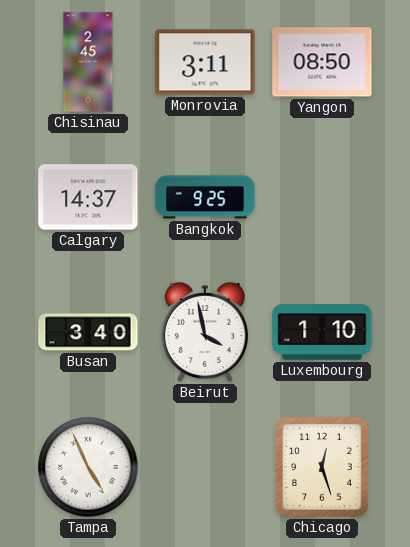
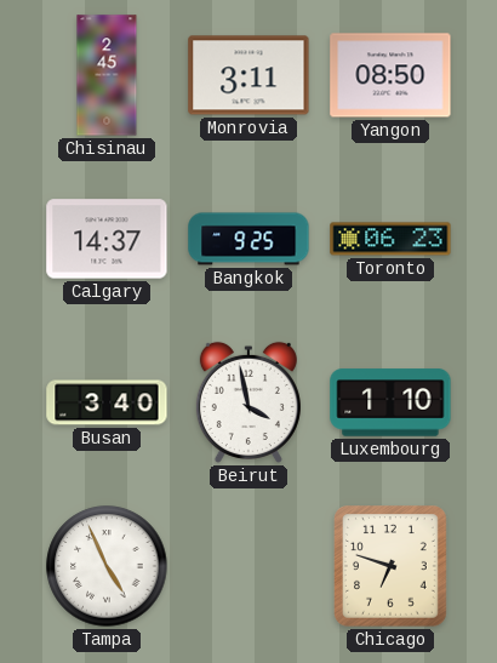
Toronto: none -> 06:23 (390, 239)
Chicago: 12:27 -> 6:48 (392, 567)
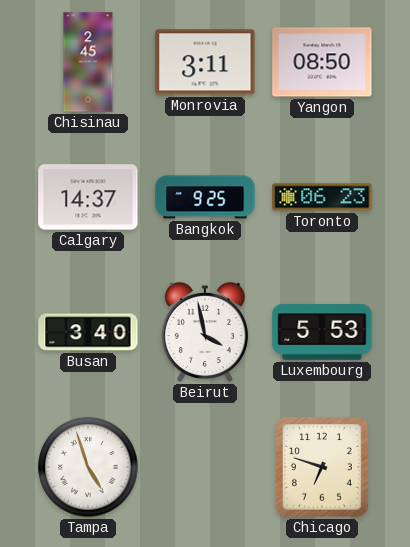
Luxembourg: 1:10 -> 5:53 (322, 332)
Tampa: 4:56 -> 4:57 (88, 467)
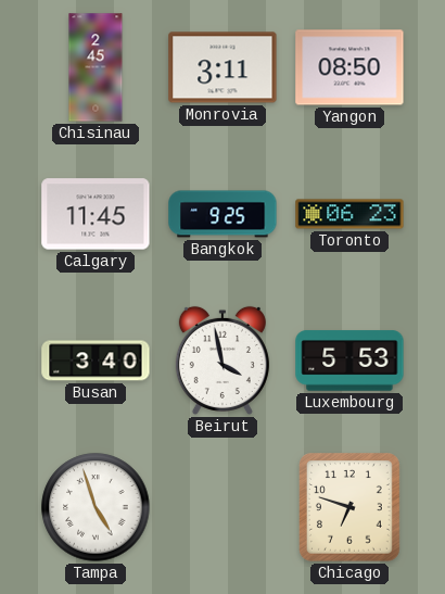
Calgary: 14:37 -> 11:45 (96, 214)
